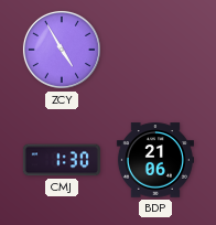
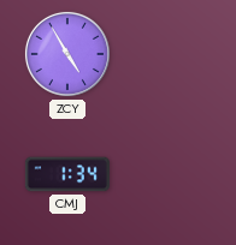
CMJ: 1:30 -> 1:34 (67, 174)
BDP: 21:06 -> none (155, 160)
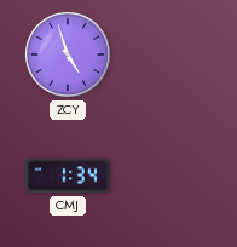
ZCY: 4:55 -> 4:57 (68, 54)
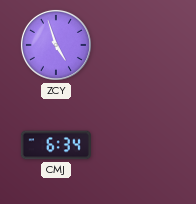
CMJ: 1:34 -> 6:34 (56, 145)
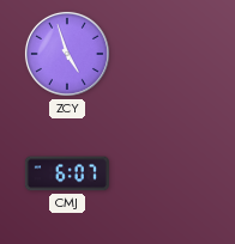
CMJ: 6:34 -> 6:07 (67, 173)
